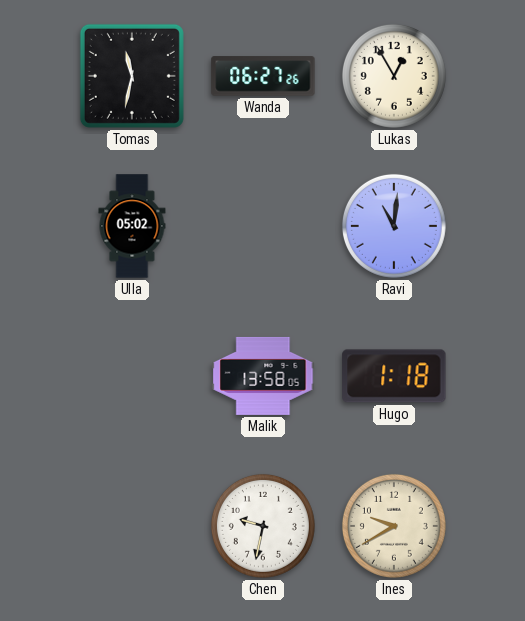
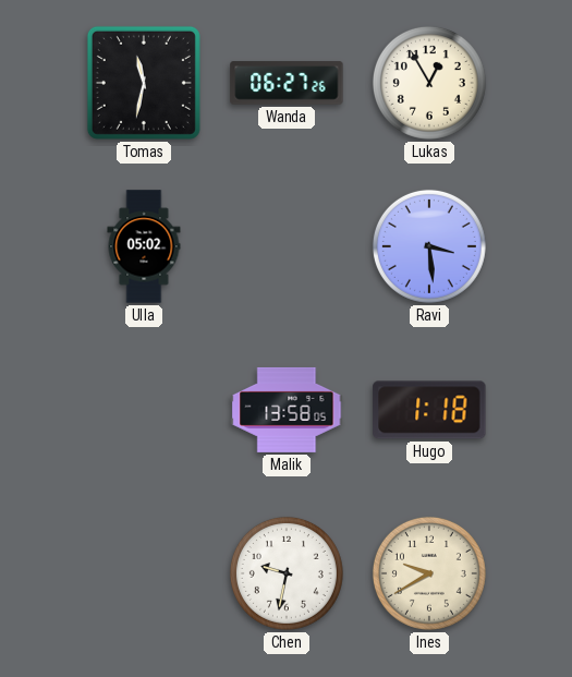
Ravi: 11:01 -> 3:29 (429, 246)
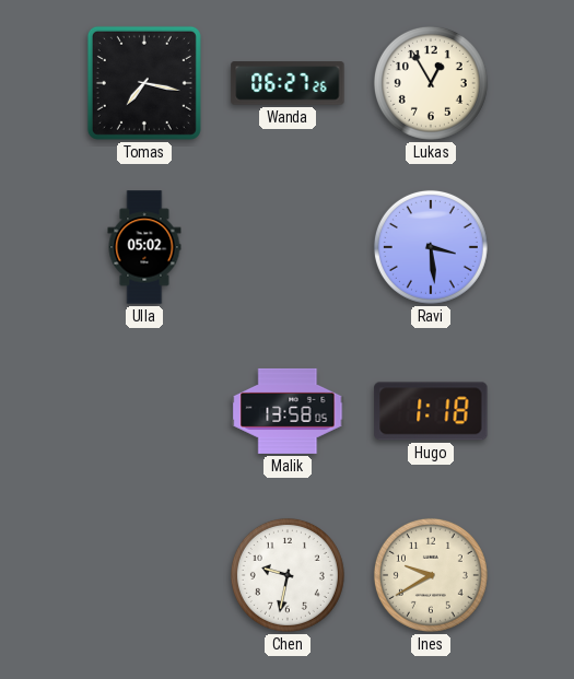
Tomas: 11:32 -> 7:17 (144, 83)
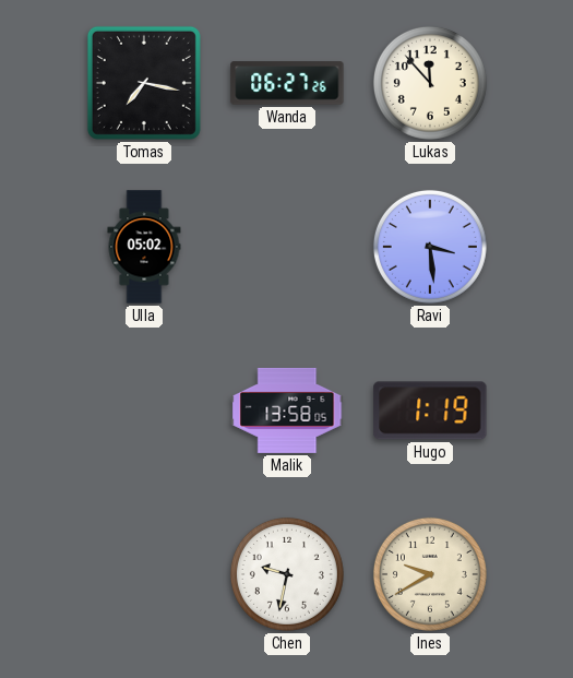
Lukas: 12:55 -> 11:53 (430, 83)
Hugo: 1:18 -> 1:19 (430, 411)
